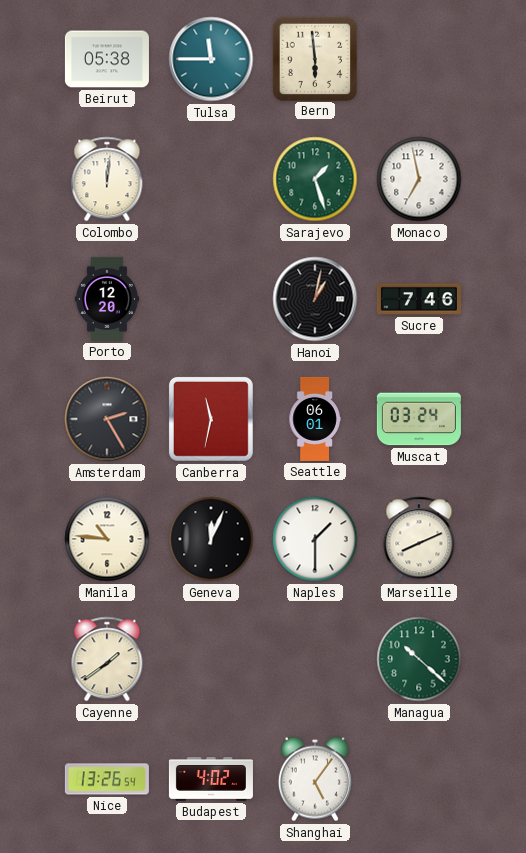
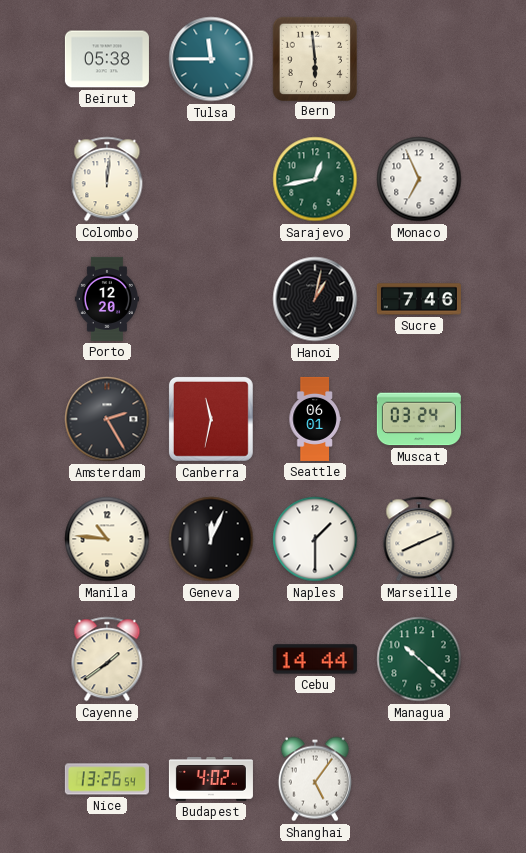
Sarajevo: 1:27 -> 12:43 (315, 179)
Monaco: 6:58 -> 6:56 (419, 179)
Cebu: none -> 14:44 (315, 659)
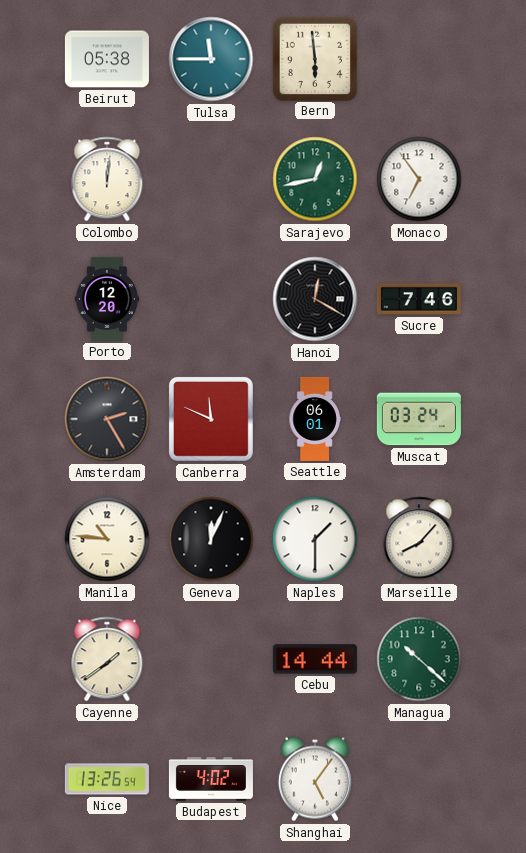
Monaco: 6:56 -> 6:54 (419, 179)
Hanoi: 1:02 -> 12:20 (315, 299)
Canberra: 11:32 -> 11:49 (211, 419)
Marseille: 8:11 -> 8:07 (419, 539)
